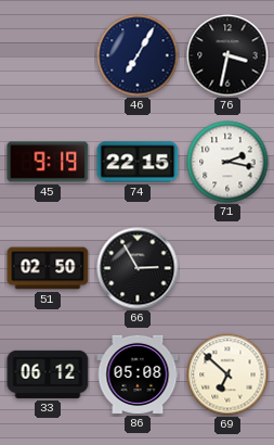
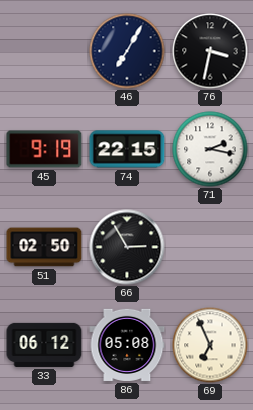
69: 6:52 -> 6:56 (210, 345)
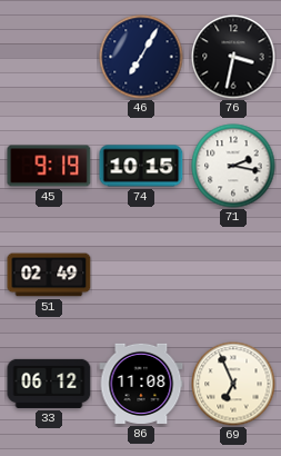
74: 22:15 -> 10:15 (141, 166)
51: 02:50 -> 02:49 (49, 275)
66: 2:55 -> none (127, 247)
86: 05:08 -> 11:08 (141, 384)
